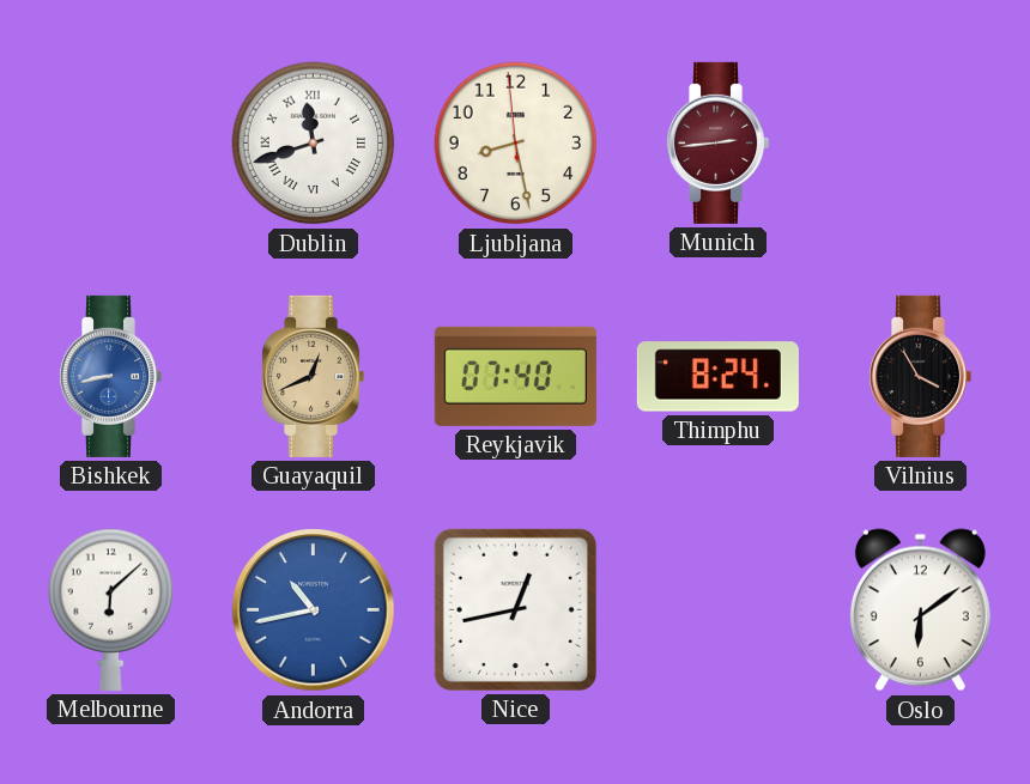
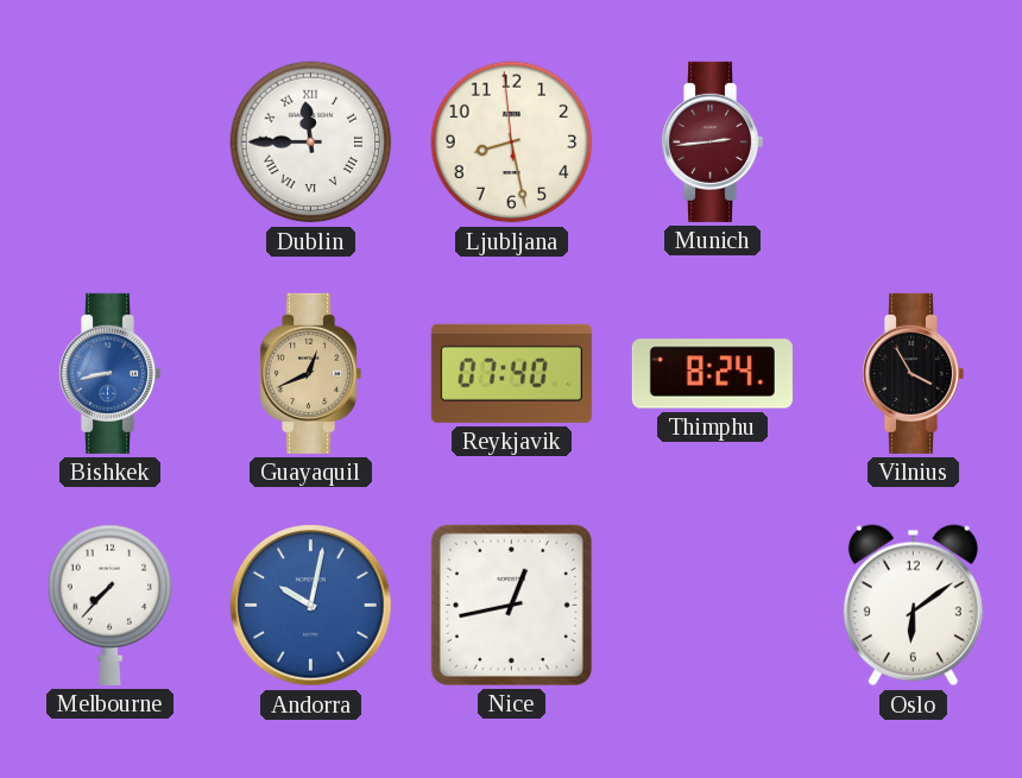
Dublin: 11:42 -> 11:45 (311, 143)
Melbourne: 6:08 -> 7:37 (111, 605)
Andorra: 10:43 -> 10:02 (311, 606)
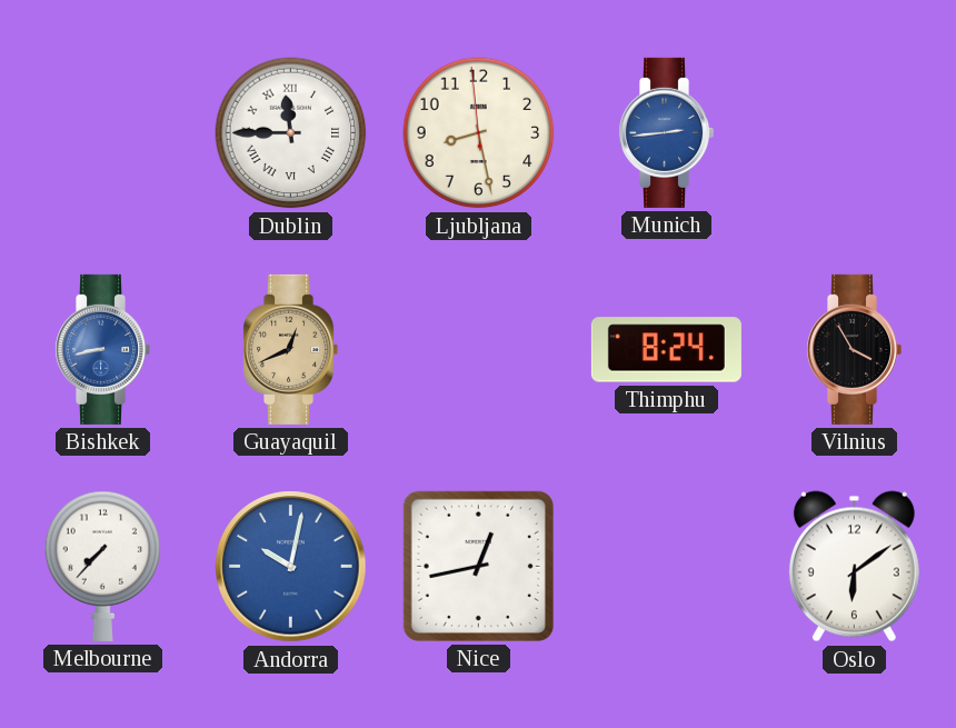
Munich dial: burgundy -> blue (667, 132)
Reykjavik: 07:40 -> none (511, 373)
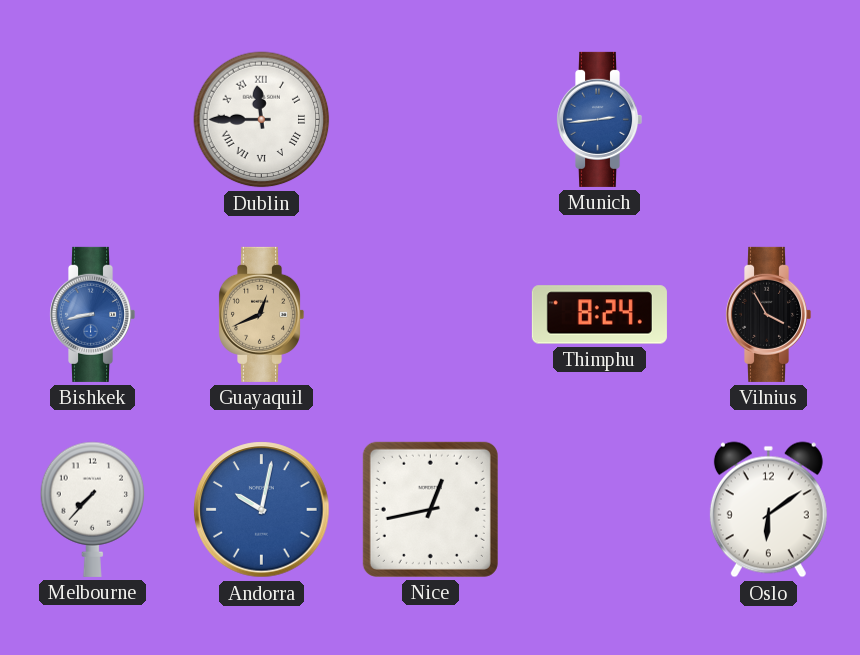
Ljubljana: 8:27 -> none (479, 133)
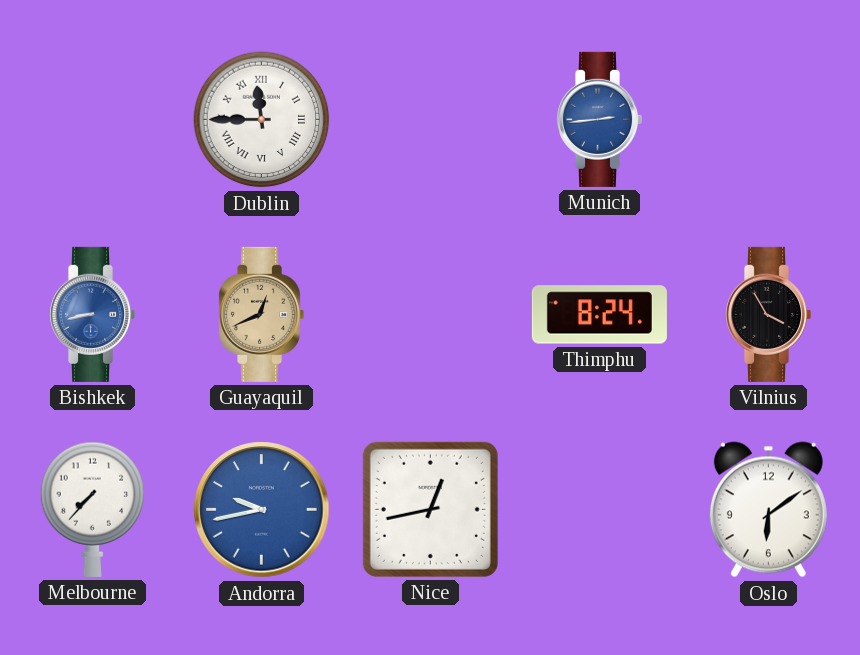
Andorra: 10:02 -> 9:43 (262, 510)
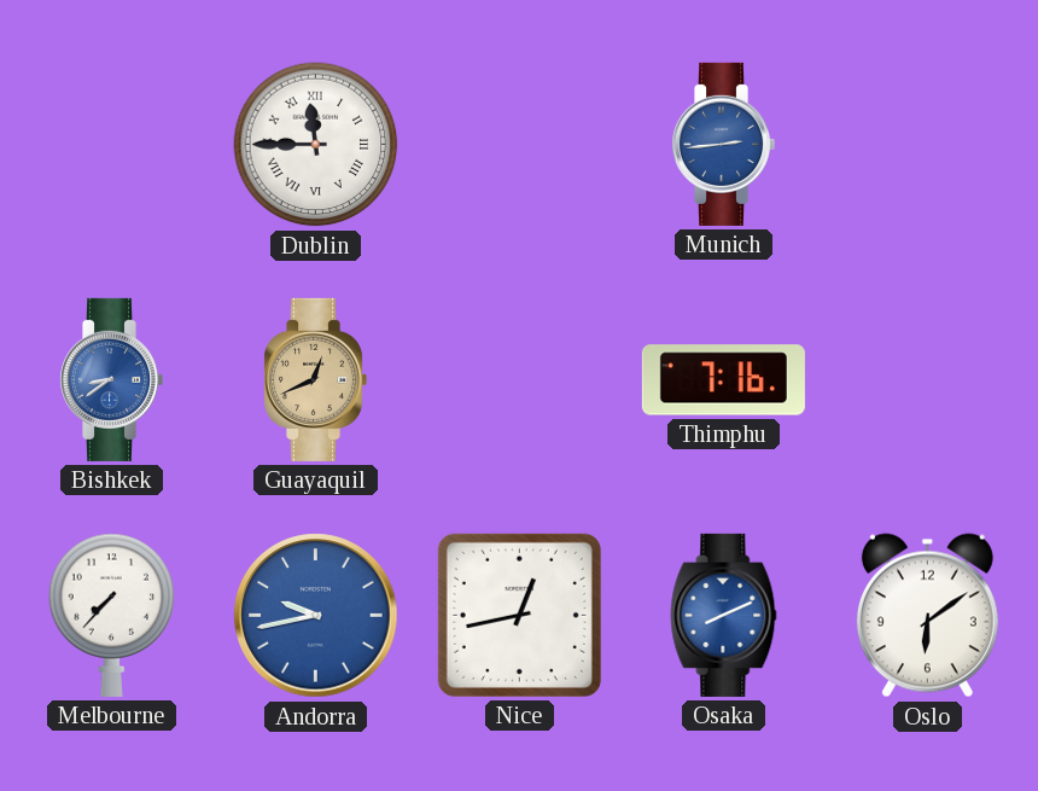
Bishkek: 8:43 -> 8:39 (112, 379)
Thimphu: 8:24 -> 7:16 (723, 380)
Vilnius: 3:55 -> none (769, 314)
Osaka: none -> 8:11 (724, 615)
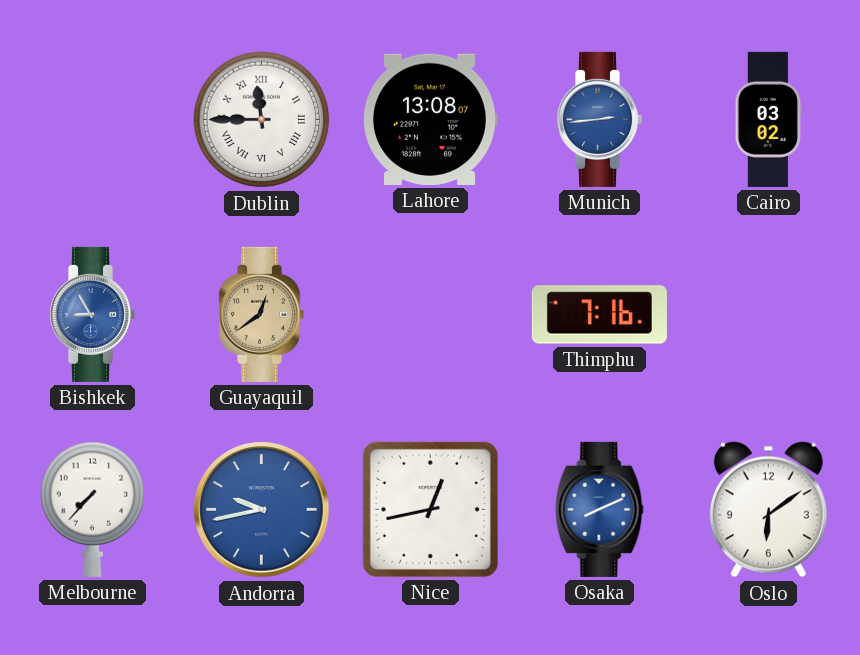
Lahore: none -> 13:08 (430, 119)
Cairo: none -> 03:02 (768, 119)
Bishkek: 8:39 -> 8:55 (93, 314)
Guayaquil: 12:41 -> 12:39 (262, 314)
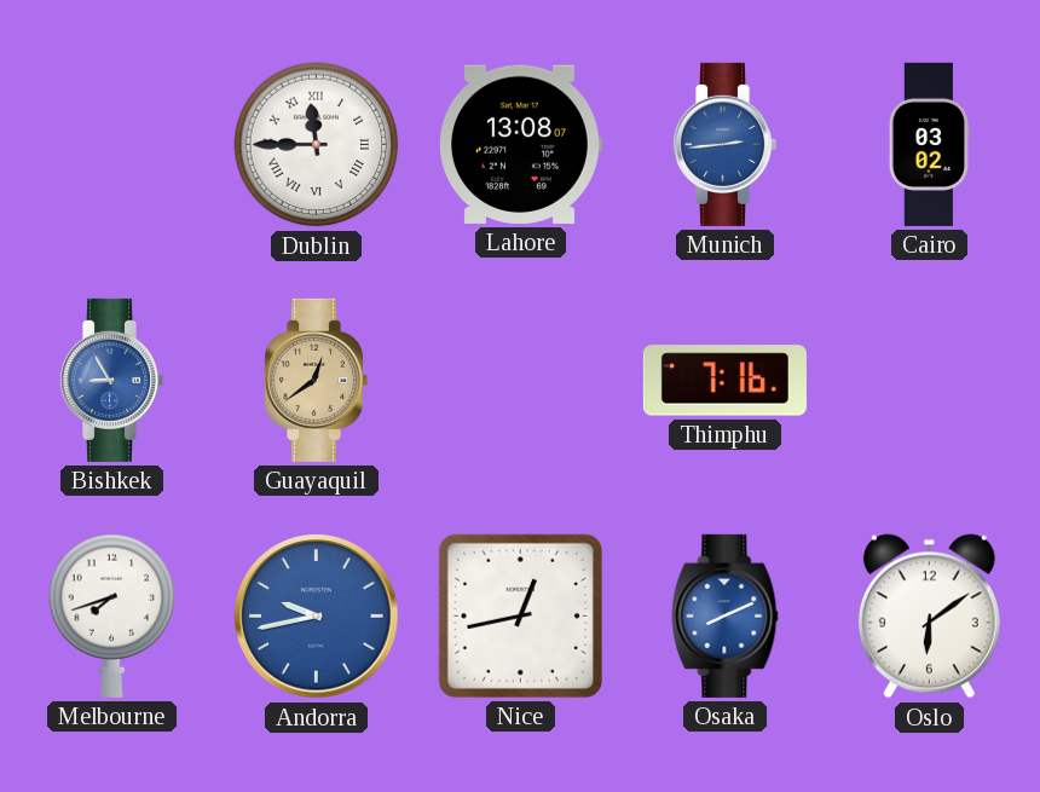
Melbourne: 7:37 -> 7:42 (112, 615)
